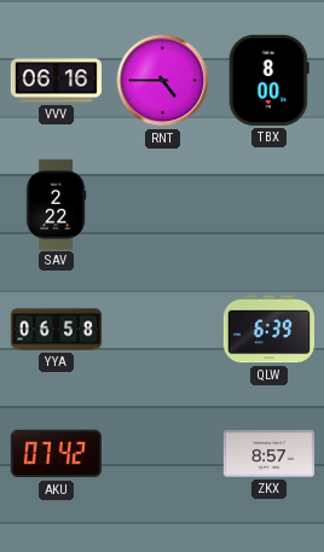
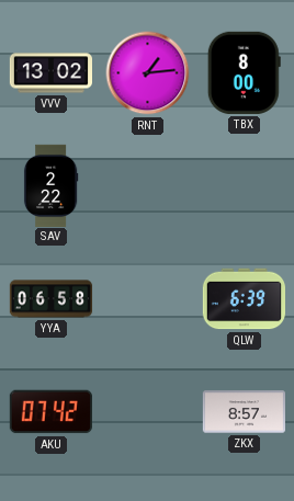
VVV: 06:16 -> 13:02 (50, 73)
RNT: 4:45 -> 1:14 (148, 73)
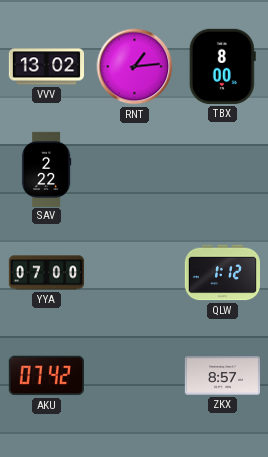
YYA: 06:58 -> 07:00 (47, 273)
QLW: 6:39 -> 1:12 (222, 273)
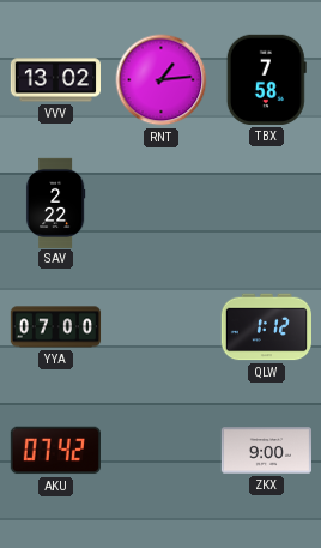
TBX: 8:00 -> 7:58 (266, 79)
ZKX: 8:57 -> 9:00 (266, 451)
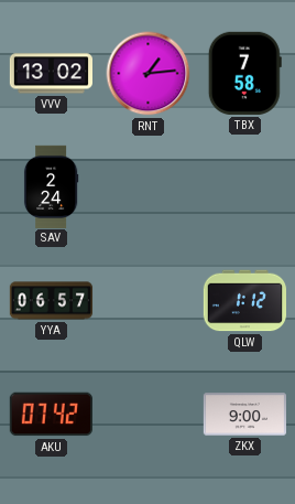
SAV: 2:22 -> 2:24 (51, 186)
YYA: 07:00 -> 06:57 (52, 301)
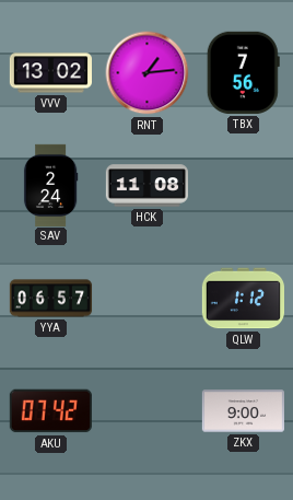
TBX: 7:58 -> 7:56 (243, 72)
HCK: none -> 11:08 (146, 186)
